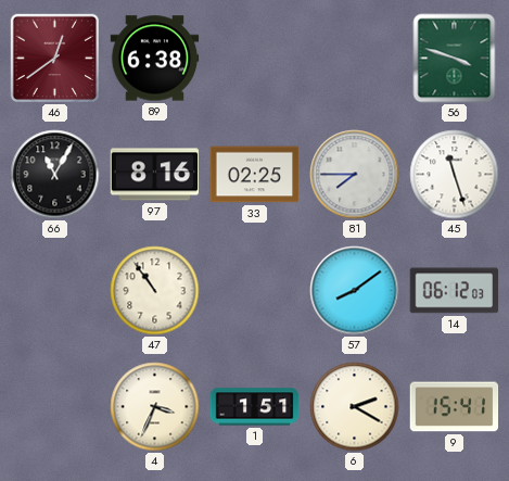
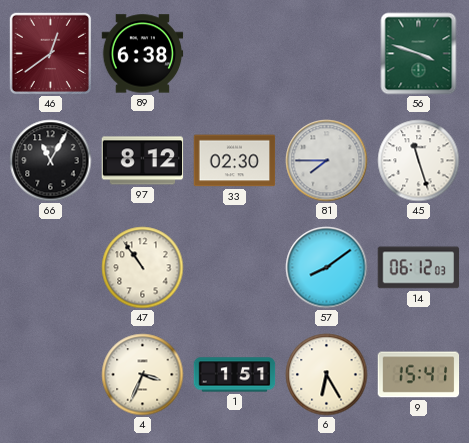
97: 8:16 -> 8:12 (143, 161)
33: 02:25 -> 02:30 (235, 161)
6: 2:20 -> 6:25 (327, 375)
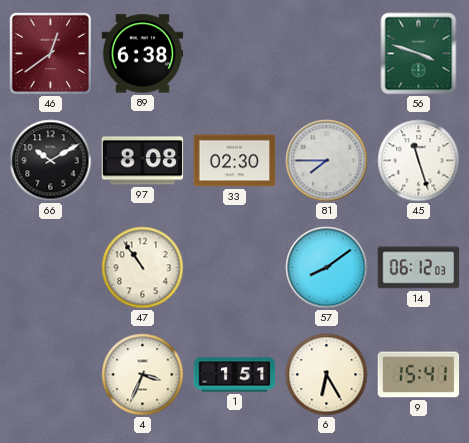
66: 11:05 -> 10:10 (51, 161)
97: 8:12 -> 8:08 (143, 161)
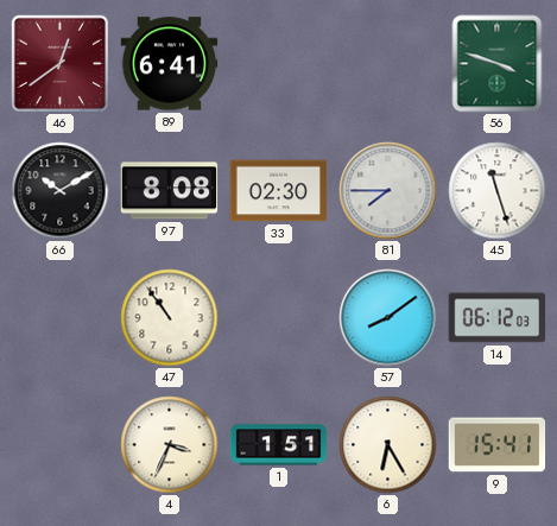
89: 6:38 -> 6:41 (170, 64)
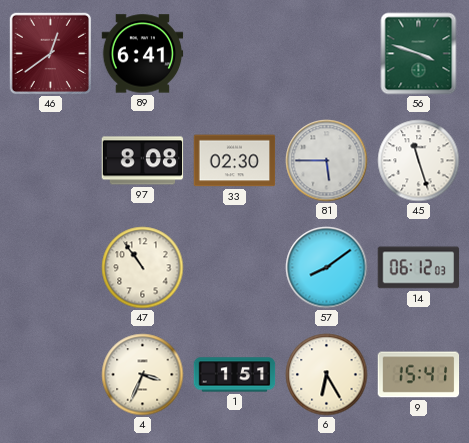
66: 10:10 -> none (61, 191)
81: 7:45 -> 5:45 (327, 161)
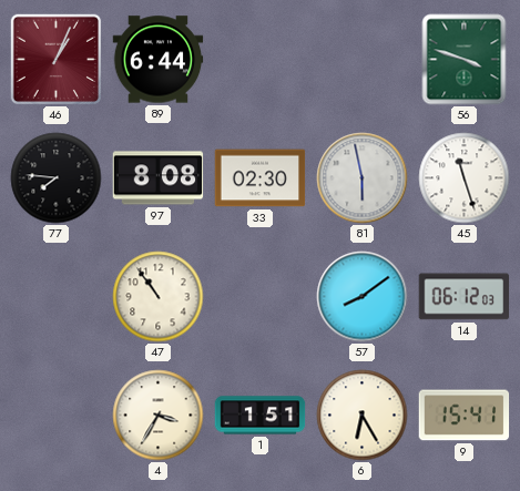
46: 12:39 -> 1:04 (55, 59)
89: 6:41 -> 6:44 (159, 60)
77: none -> 7:46 (57, 178)
81: 5:45 -> 5:58 (363, 178)
4: 3:34 -> 3:35 (159, 416)
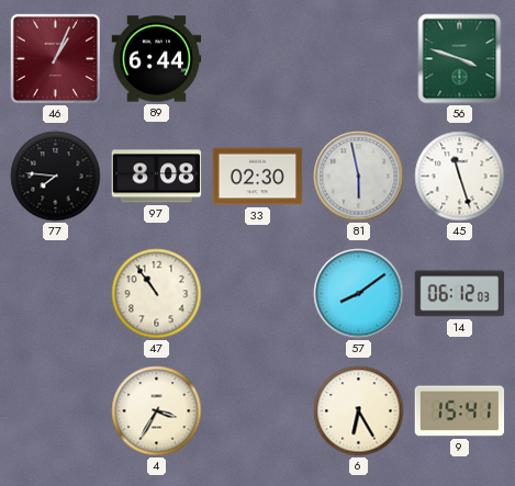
1: 1:51 -> none (261, 416)
